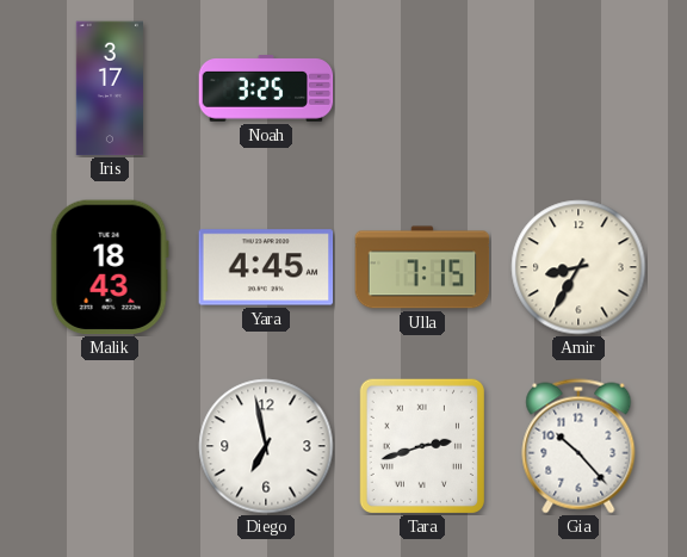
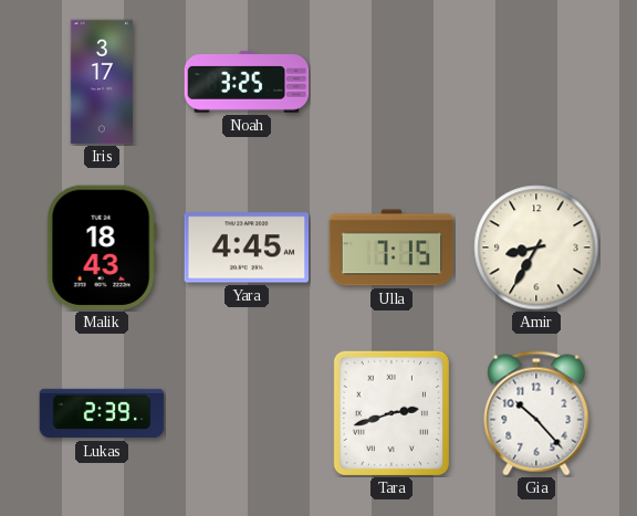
Lukas: none -> 2:39 (102, 413)
Diego: 6:58 -> none (266, 446)
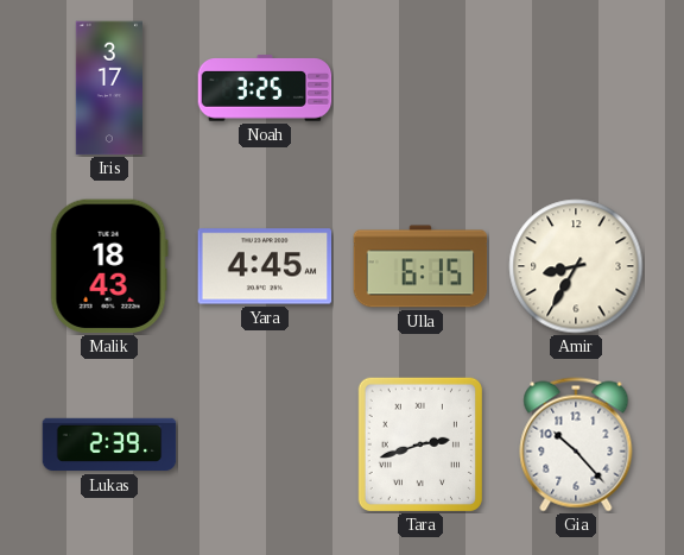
Ulla: 7:15 -> 6:15 (420, 266)
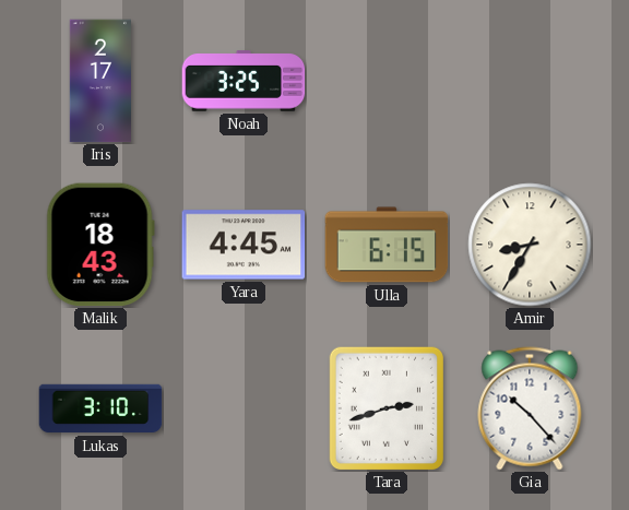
Iris: 3:17 -> 2:17 (99, 81)
Lukas: 2:39 -> 3:10 (100, 408)
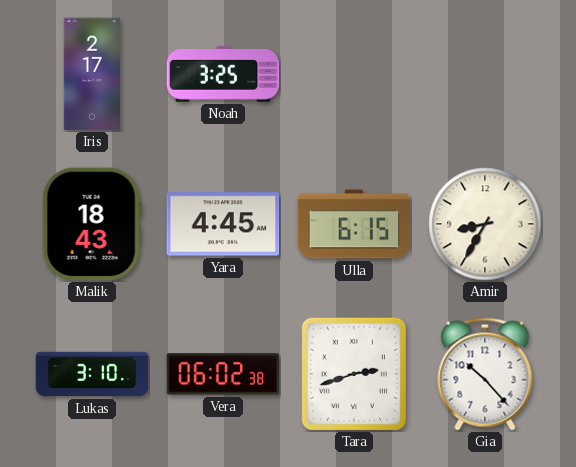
Vera: none -> 06:02 (223, 374)
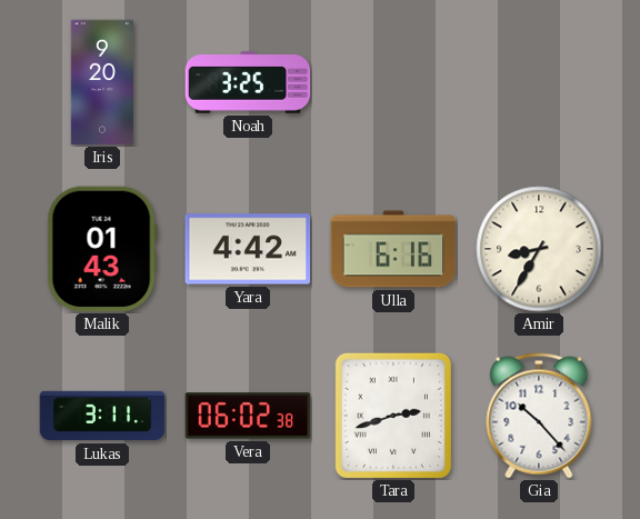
Iris: 2:17 -> 9:20 (101, 82)
Malik: 18:43 -> 01:43 (102, 249)
Yara: 4:45 -> 4:42 (248, 249)
Ulla: 6:15 -> 6:16 (393, 249)
Lukas: 3:10 -> 3:11 (102, 416)
